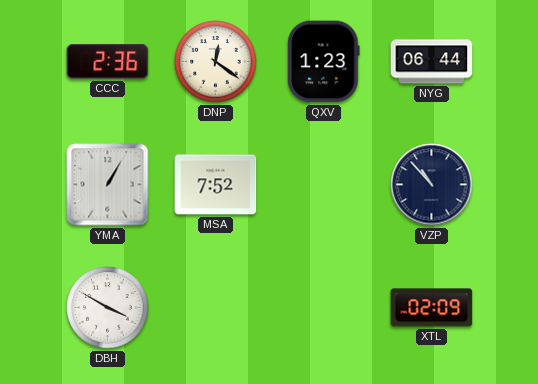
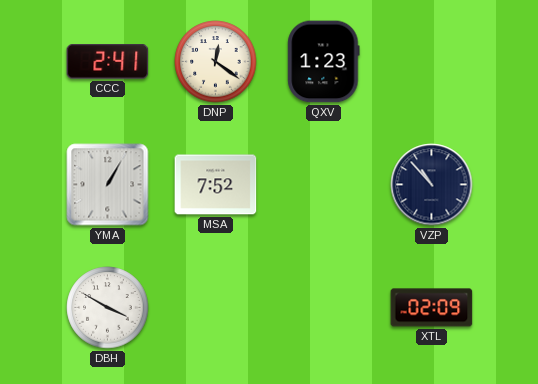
CCC: 2:36 -> 2:41 (108, 62)
NYG: 06:44 -> none (432, 62)
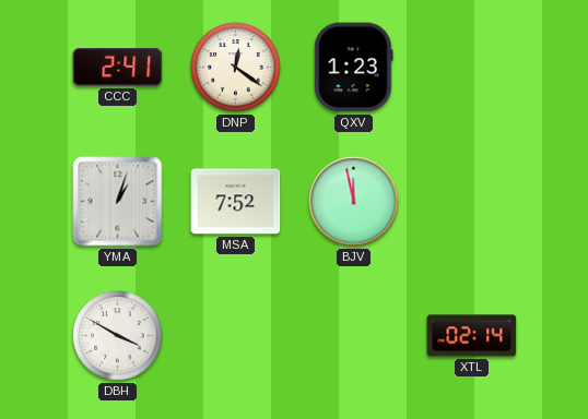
YMA: 1:05 -> 1:03 (118, 202)
BJV: none -> 11:58 (354, 202)
VZP: 10:53 -> none (432, 185)
XTL: 02:09 -> 02:14 (472, 336)
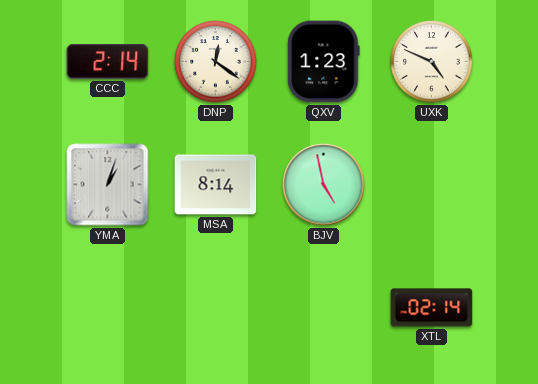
CCC: 2:41 -> 2:14 (108, 62)
UXK: none -> 4:49 (432, 62)
MSA: 7:52 -> 8:14 (216, 185)
BJV: 11:58 -> 4:58 (324, 185)
DBH: 3:50 -> none (118, 336)
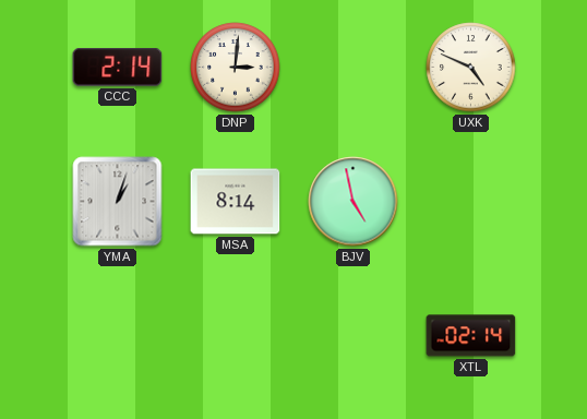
DNP: 12:21 -> 3:01 (236, 68)
QXV: 1:23 -> none (324, 62)
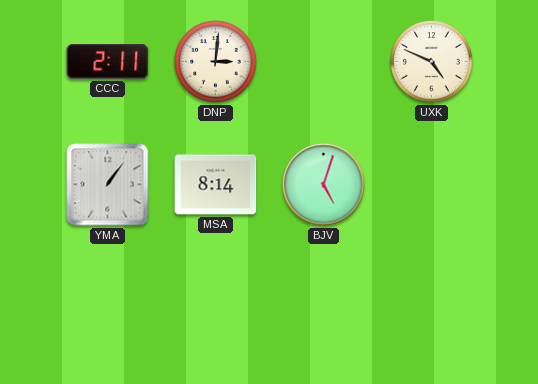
CCC: 2:14 -> 2:11 (108, 62)
YMA: 1:03 -> 1:06 (108, 185)
BJV: 4:58 -> 5:03 (324, 185)
XTL: 02:14 -> none (471, 336)
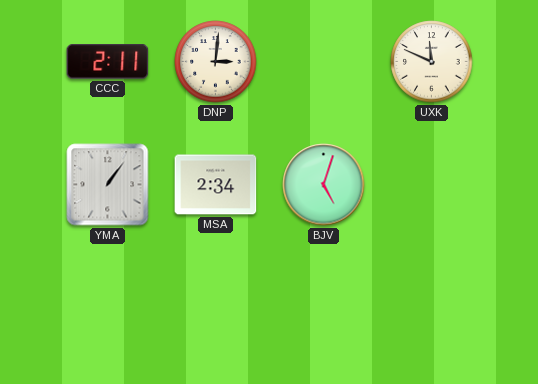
UXK: 4:49 -> 11:49 (432, 62)
MSA: 8:14 -> 2:34 (216, 185)
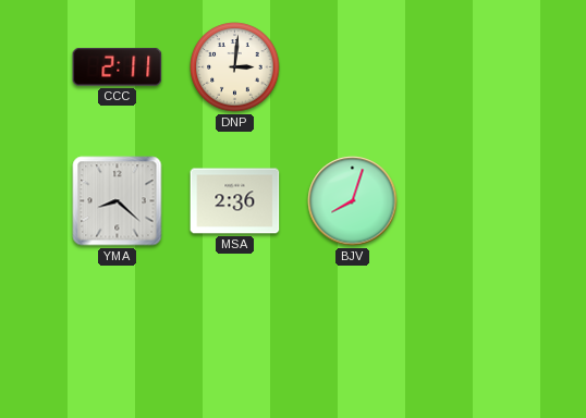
UXK: 11:49 -> none (432, 62)
YMA: 1:06 -> 8:22 (118, 201)
MSA: 2:34 -> 2:36 (235, 201)
BJV: 5:03 -> 8:03 (353, 201)
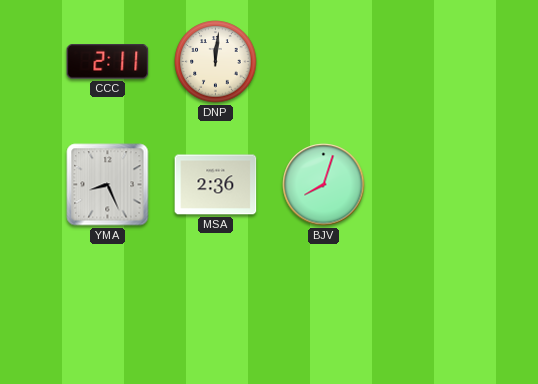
DNP: 3:01 -> 12:01 (216, 62)
YMA: 8:22 -> 8:26 (108, 185)
